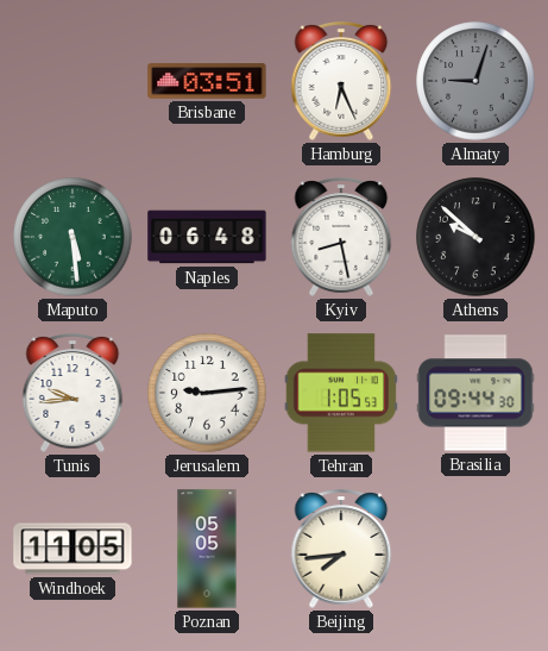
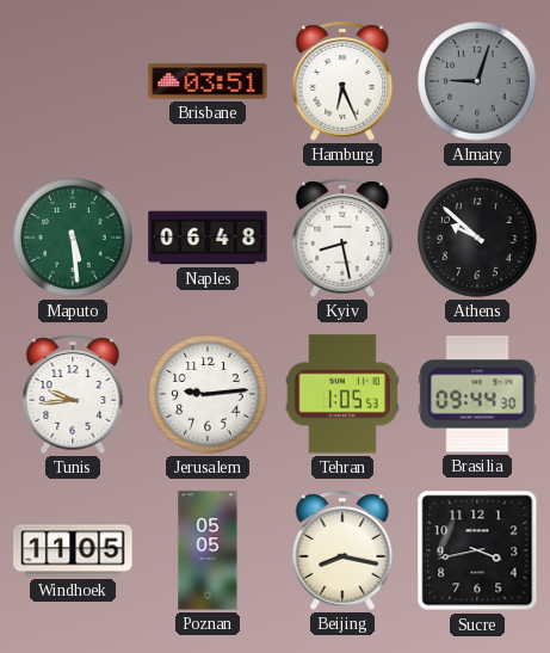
Beijing: 7:44 -> 8:17 (342, 550)
Sucre: none -> 3:43 (477, 550)
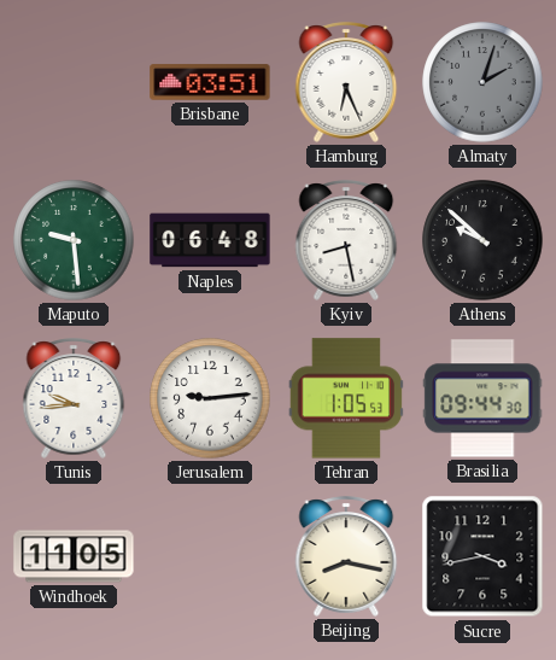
Almaty: 9:03 -> 2:03 (482, 82)
Maputo: 5:29 -> 9:29 (74, 240)
Poznan: 05:05 -> none (208, 550)
